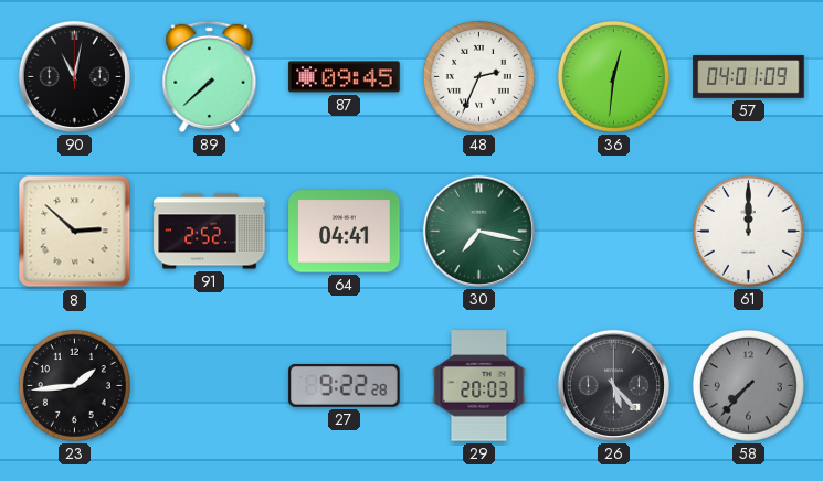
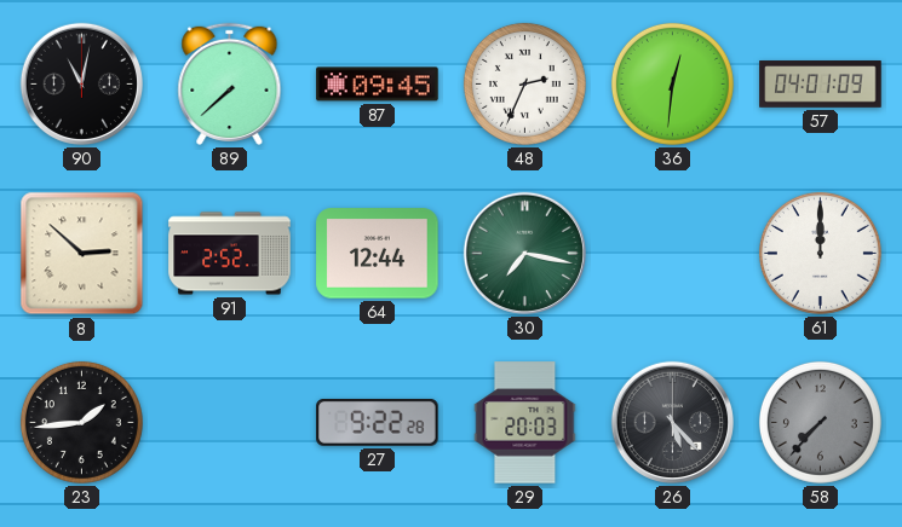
64: 04:41 -> 12:44 (378, 254)
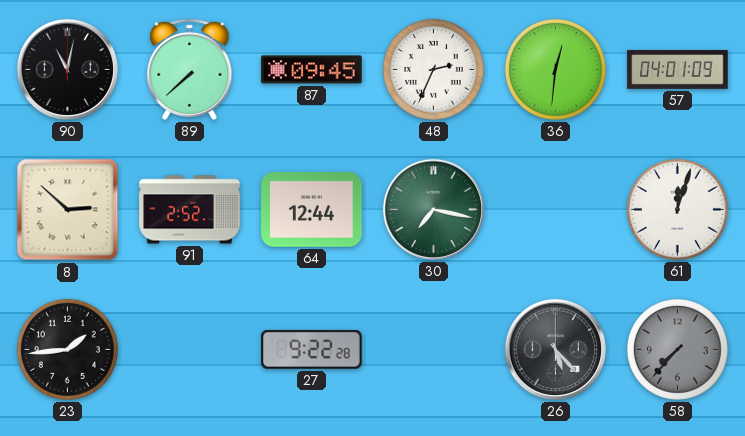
61: 12:00 -> 12:03 (677, 209)
29: 20:03 -> none (525, 423)
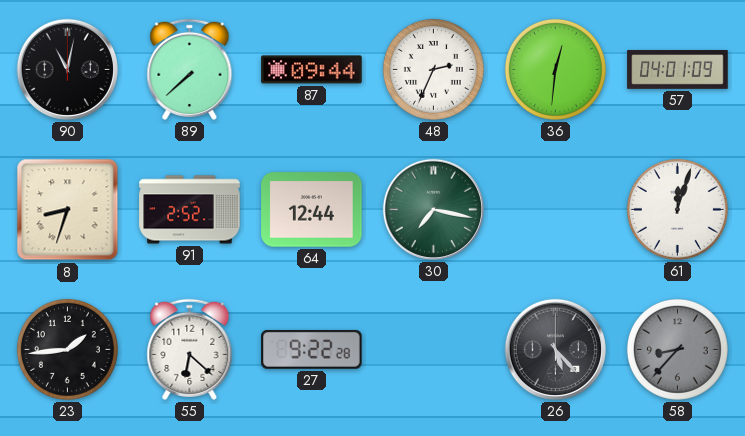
87: 09:45 -> 09:44 (312, 70)
8: 2:52 -> 8:33 (68, 210)
55: none -> 6:22 (190, 349)
58: 7:37 -> 8:37 (677, 349)
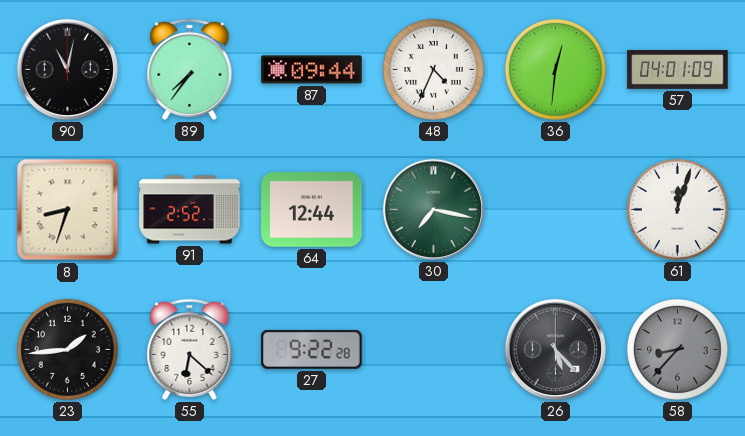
89: 7:38 -> 7:36 (190, 69)
48: 2:34 -> 4:34 (433, 69)
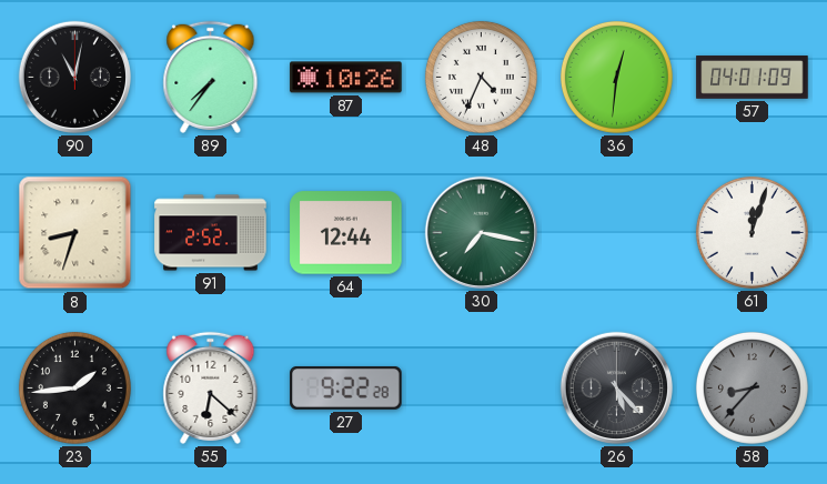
87: 09:44 -> 10:26 (346, 78)
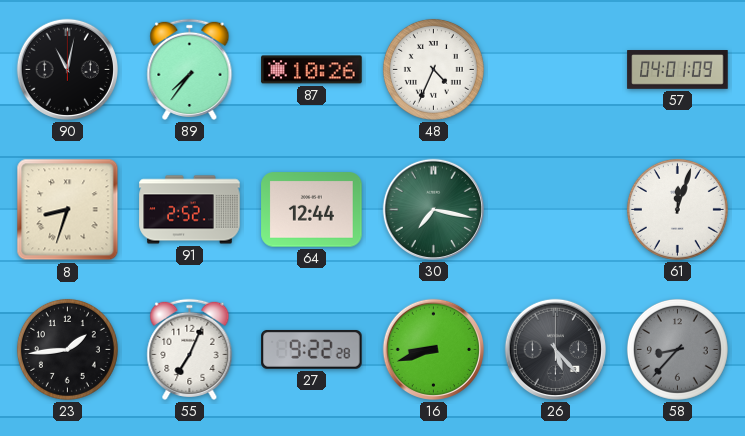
36: 12:31 -> none (616, 77)
55: 6:22 -> 7:04 (190, 349)
16: none -> 8:42 (433, 349)
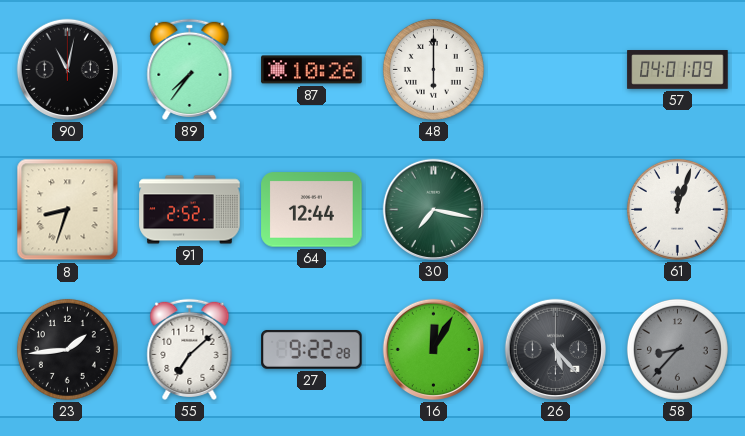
48: 4:34 -> 6:00 (433, 69)
55: 7:04 -> 7:08 (190, 349)
16: 8:42 -> 12:05 (433, 349)
